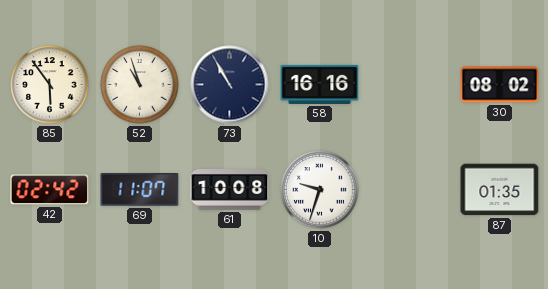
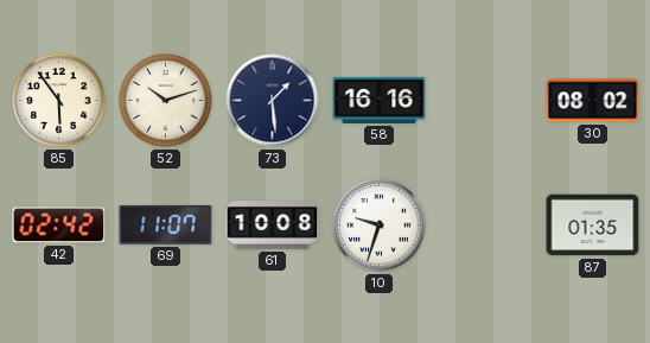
52: 10:57 -> 10:12 (166, 101)
73: 10:55 -> 1:29 (273, 101)
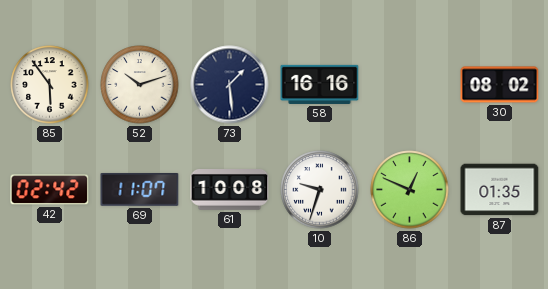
86: none -> 12:49 (410, 190)
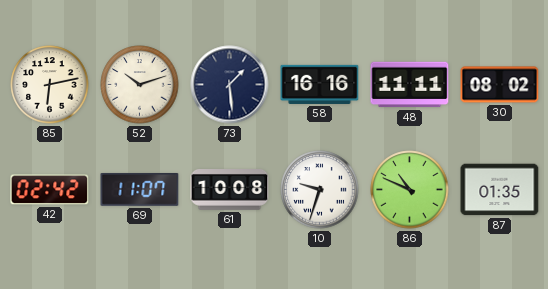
85: 5:54 -> 6:13 (50, 85)
48: none -> 11:11 (410, 85)
86: 12:49 -> 10:49 (410, 190)
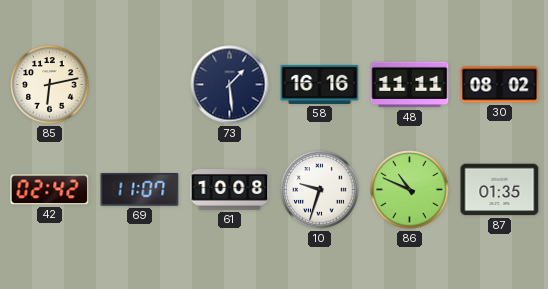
52: 10:12 -> none (140, 85)
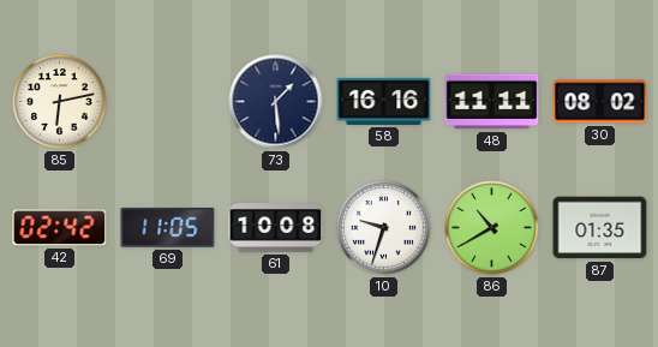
69: 11:07 -> 11:05 (168, 228)
86: 10:49 -> 10:40 (492, 228)
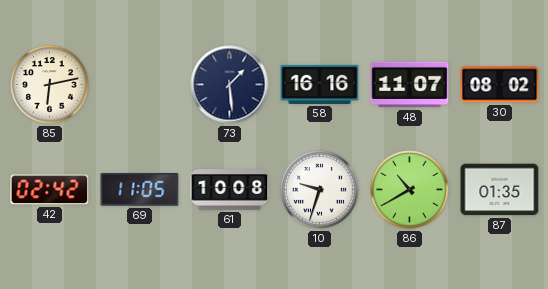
48: 11:11 -> 11:07 (410, 85)
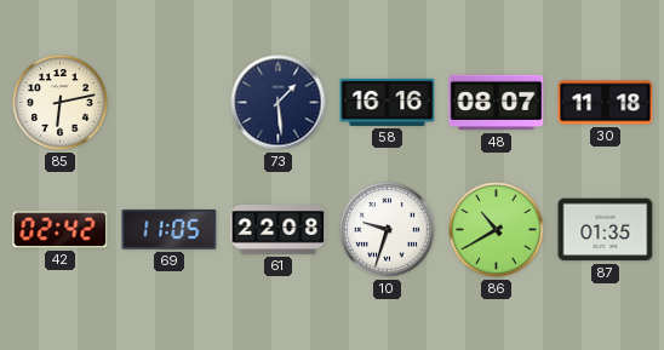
48: 11:07 -> 08:07 (497, 103)
30: 08:02 -> 11:18 (606, 103)
61: 10:08 -> 22:08 (279, 230)
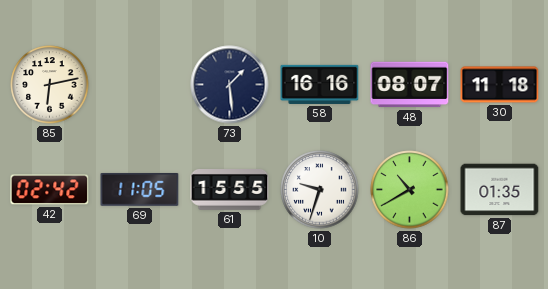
61: 22:08 -> 15:55 (230, 190)
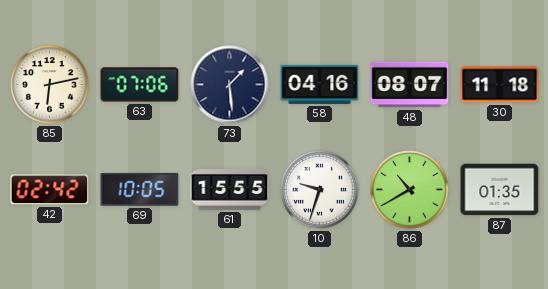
63: none -> 07:06 (140, 85)
58: 16:16 -> 04:16 (320, 84)
69: 11:05 -> 10:05 (140, 190)
